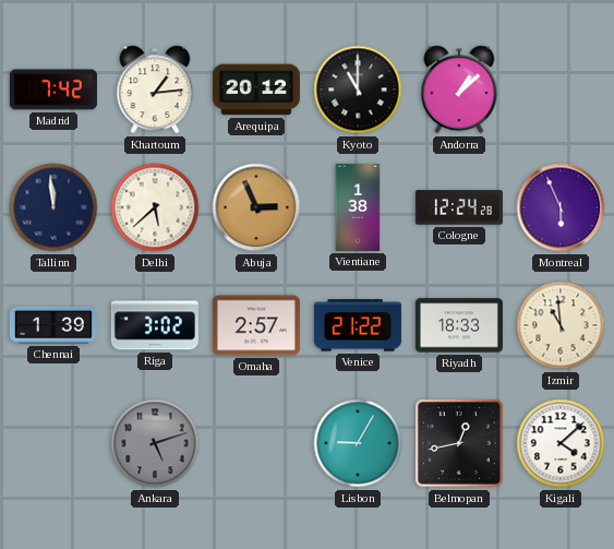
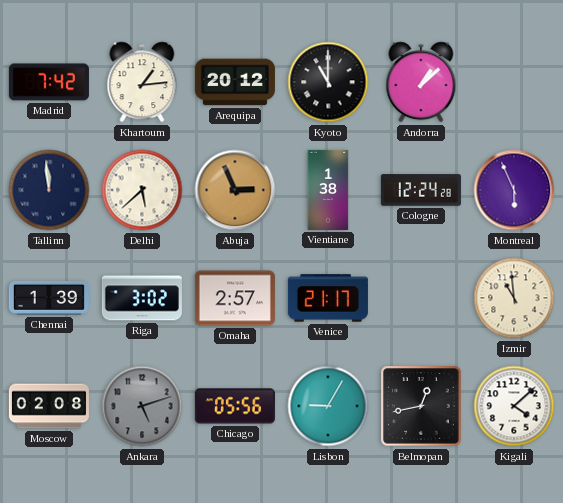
Venice: 21:22 -> 21:17 (328, 298)
Riyadh: 18:33 -> none (459, 325)
Moscow: none -> 02:08 (49, 406)
Chicago: none -> 05:56 (235, 406)
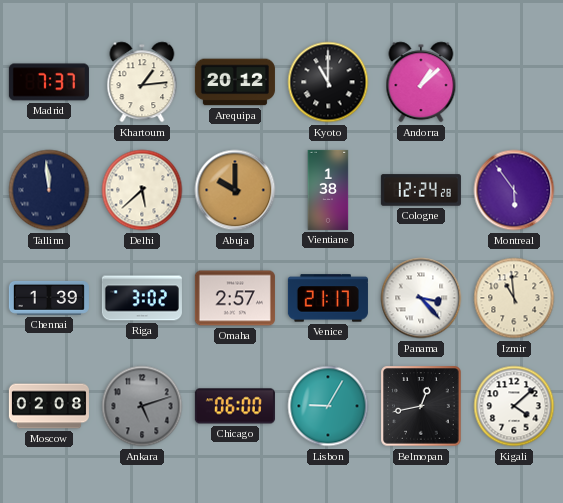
Madrid: 7:42 -> 7:37 (49, 82)
Abuja: 2:56 -> 10:00 (235, 190)
Montreal: 5:56 -> 5:54 (514, 190)
Panama: none -> 3:23 (421, 298)
Chicago: 05:56 -> 06:00 (235, 406)
